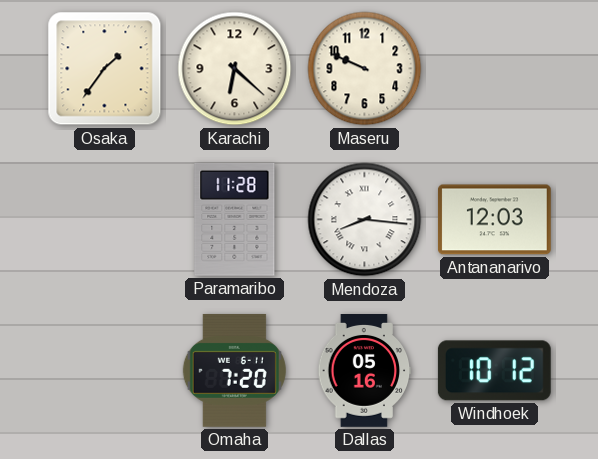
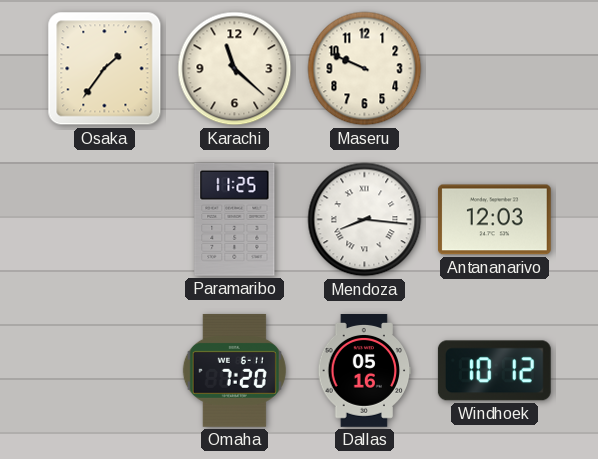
Karachi: 6:22 -> 11:22 (235, 69)
Paramaribo: 11:28 -> 11:25 (235, 219)
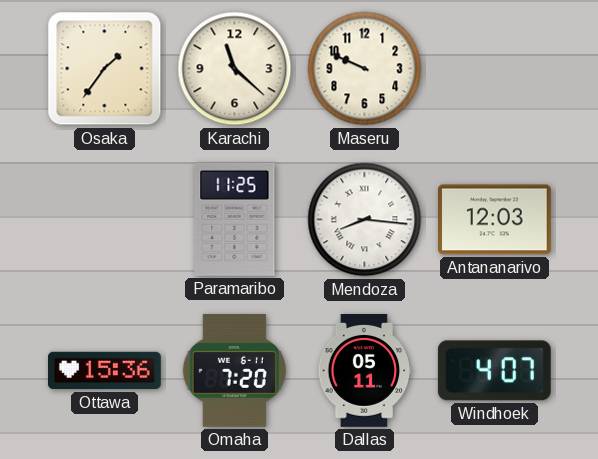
Ottawa: none -> 15:36 (105, 371)
Dallas: 05:16 -> 05:11 (365, 371)
Windhoek: 10:12 -> 4:07 (494, 371)
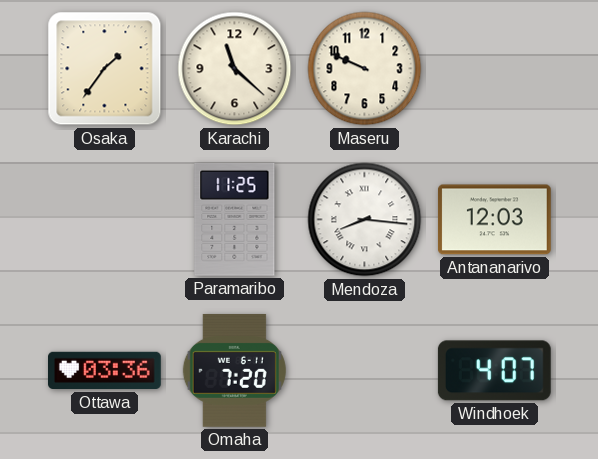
Ottawa: 15:36 -> 03:36 (105, 371)
Dallas: 05:11 -> none (365, 371)
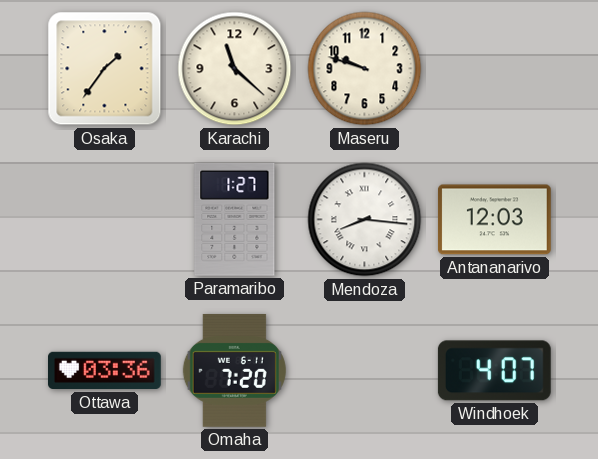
Maseru: 9:49 -> 9:48 (365, 69)
Paramaribo: 11:25 -> 1:27 (235, 219)
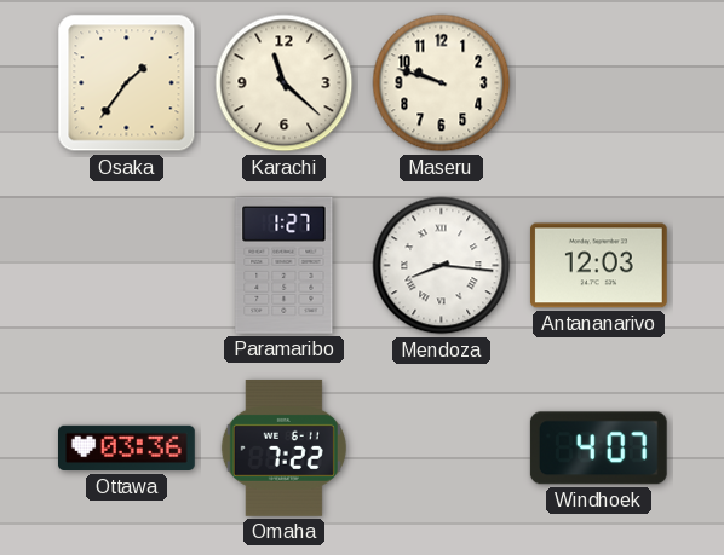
Omaha: 7:20 -> 7:22 (283, 447)
